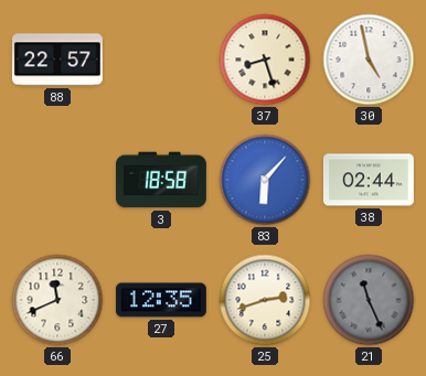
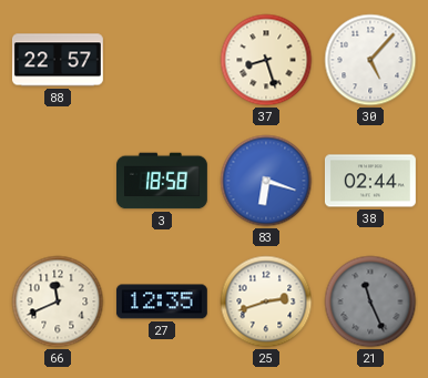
30: 4:58 -> 5:07 (370, 60)
83: 6:07 -> 6:18 (266, 181)
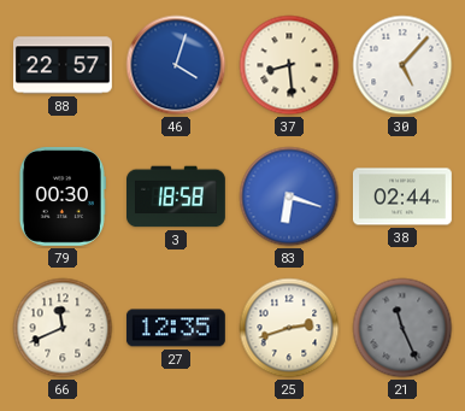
46: none -> 4:03 (176, 65)
37: 8:27 -> 8:29 (289, 65)
79: none -> 00:30 (63, 196)
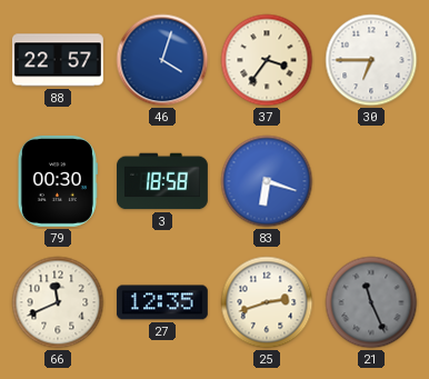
37: 8:29 -> 3:36 (267, 60)
30: 5:07 -> 6:45 (371, 60)
38: 02:44 -> none (402, 196)
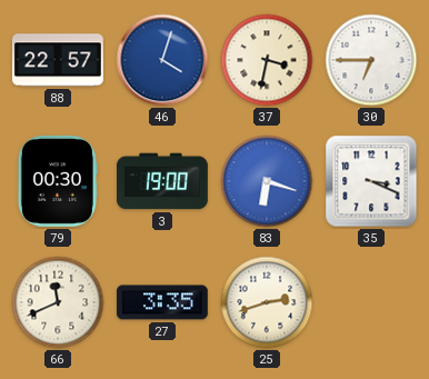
37: 3:36 -> 3:32 (267, 60)
3: 18:58 -> 19:00 (163, 181)
35: none -> 3:19 (371, 181)
27: 12:35 -> 3:35 (162, 302)
21: 11:26 -> none (371, 302)
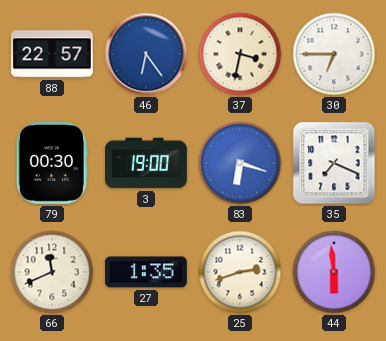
46: 4:03 -> 6:24 (146, 54)
35: 3:19 -> 7:19 (334, 163)
27: 3:35 -> 1:35 (146, 272)
44: none -> 5:59 (334, 272)
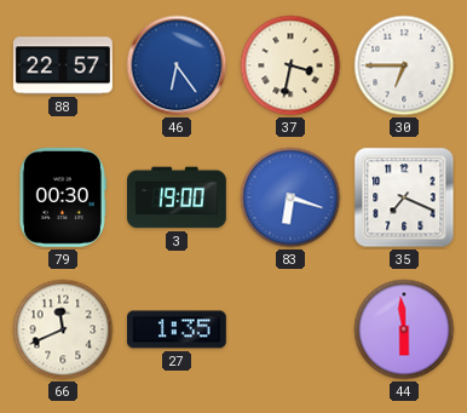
25: 2:42 -> none (240, 272)
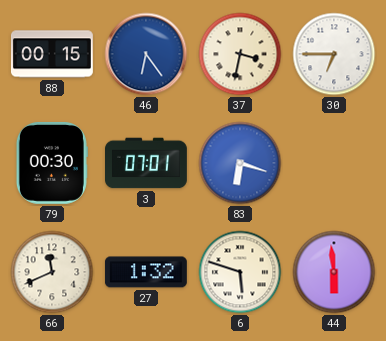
88: 22:57 -> 00:15 (52, 54)
3: 19:00 -> 07:01 (147, 163)
35: 7:19 -> none (404, 197)
27: 1:35 -> 1:32 (146, 272)
6: none -> 5:48 (240, 272)
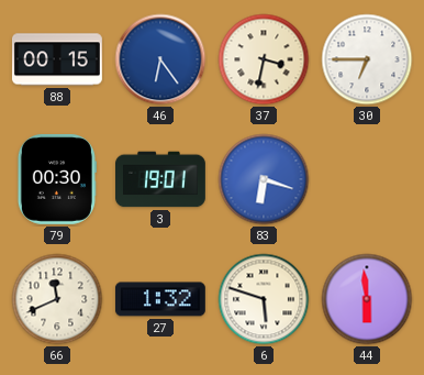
3: 07:01 -> 19:01 (161, 179)
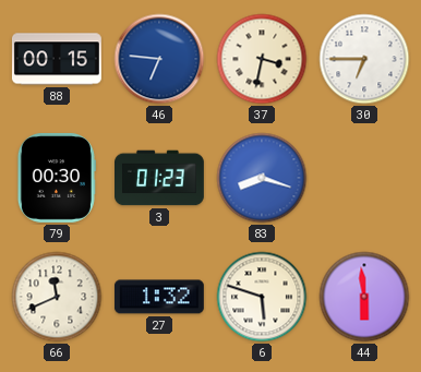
46: 6:24 -> 6:46 (159, 59)
3: 19:01 -> 01:23 (160, 178)
83: 6:18 -> 8:18 (262, 178)
